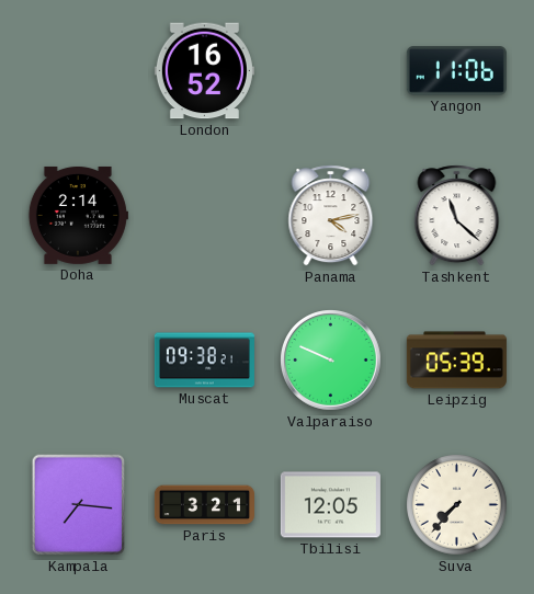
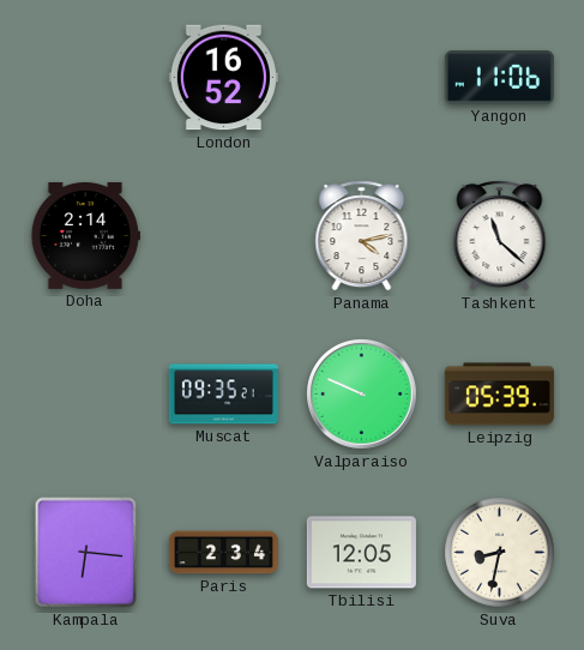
Muscat: 09:38 -> 09:35 (223, 395)
Kampala: 7:16 -> 6:16 (86, 553)
Paris: 3:21 -> 2:34 (223, 553)
Suva: 7:37 -> 8:32 (500, 553)
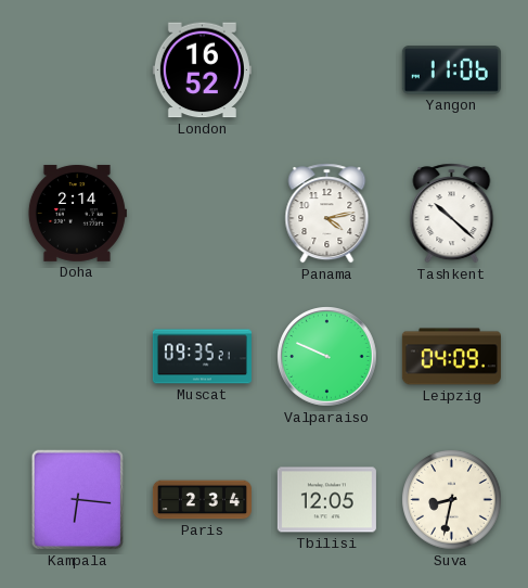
Tashkent: 11:22 -> 10:22 (452, 214)
Leipzig: 05:39 -> 04:09 (451, 357)
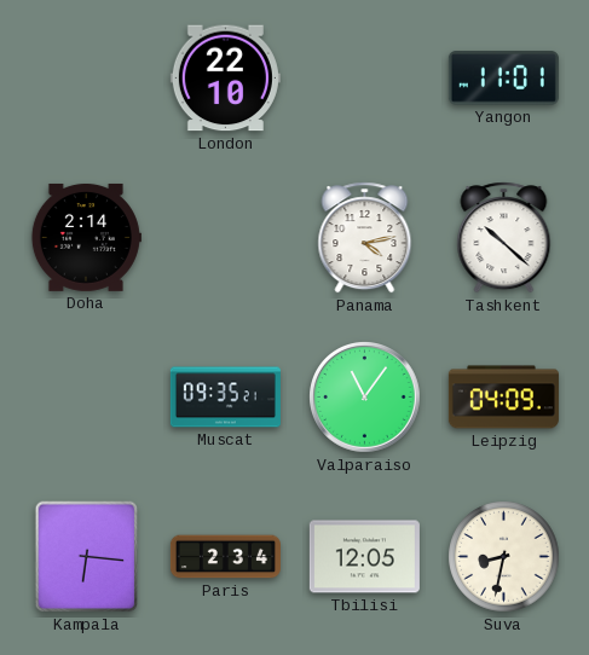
London: 16:52 -> 22:10 (225, 79)
Yangon: 11:06 -> 11:01 (503, 79)
Valparaiso: 9:49 -> 11:06 (365, 398)
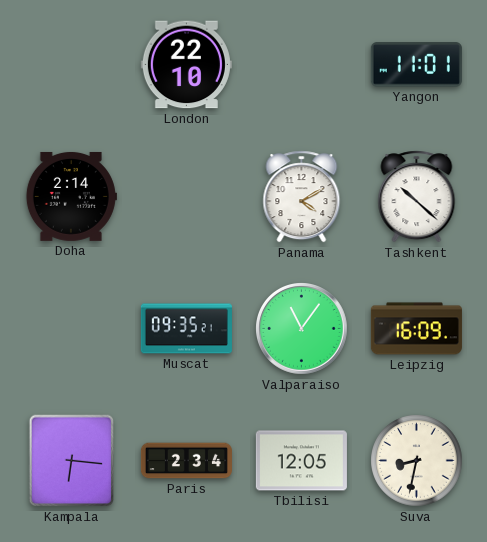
Panama: 4:13 -> 4:10 (302, 197)
Leipzig: 04:09 -> 16:09 (416, 329)
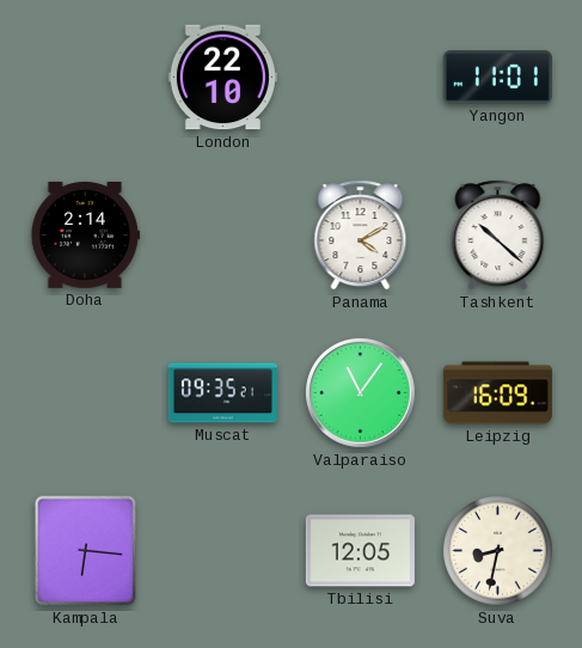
Paris: 2:34 -> none (186, 461)
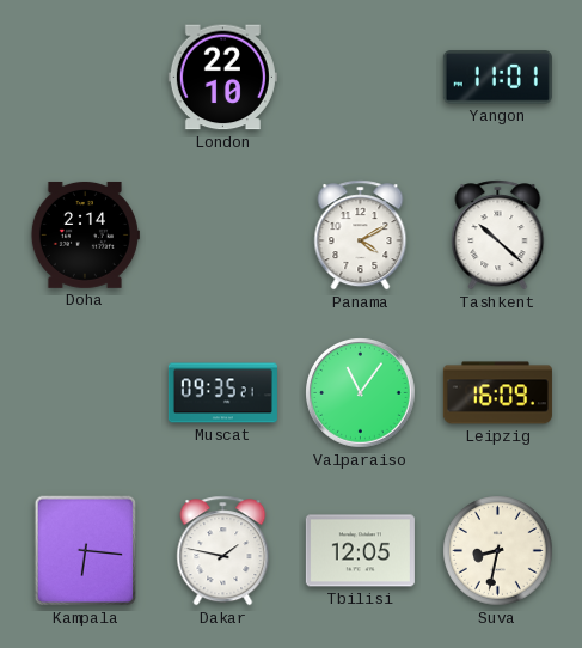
Dakar: none -> 1:47 (223, 551)
